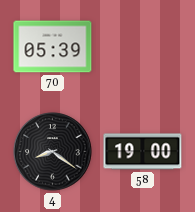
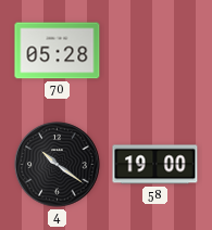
70: 05:39 -> 05:28 (58, 51)
4: 8:21 -> 10:21 (58, 165)
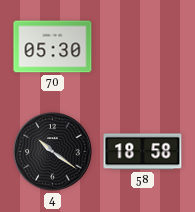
70: 05:28 -> 05:30 (53, 47)
58: 19:00 -> 18:58 (143, 152)
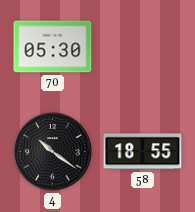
58: 18:58 -> 18:55 (143, 152)
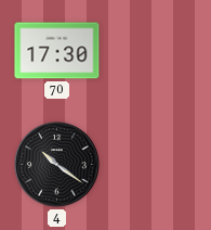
70: 05:30 -> 17:30 (57, 51)
58: 18:55 -> none (143, 152)
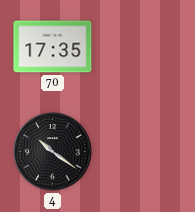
70: 17:30 -> 17:35 (53, 47)
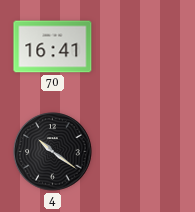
70: 17:35 -> 16:41 (53, 47)
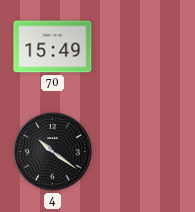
70: 16:41 -> 15:49 (53, 47)
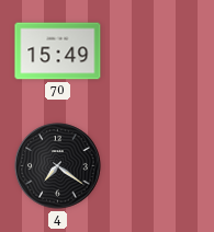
4: 10:21 -> 7:21 (58, 166)
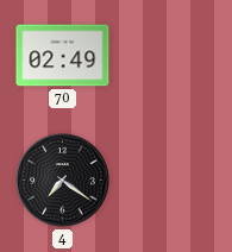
70: 15:49 -> 02:49 (63, 56)
